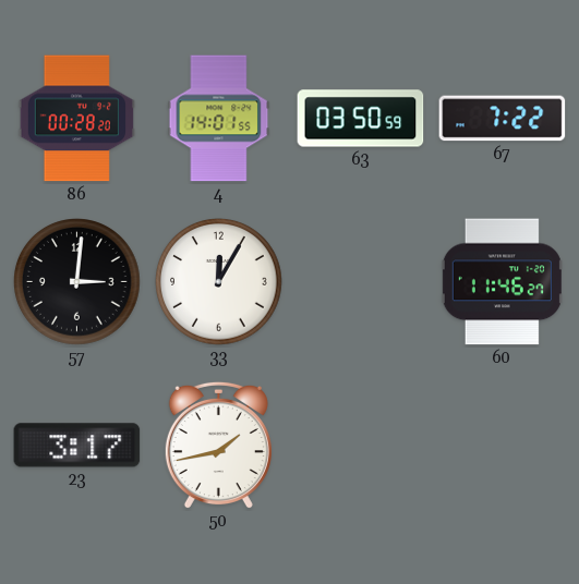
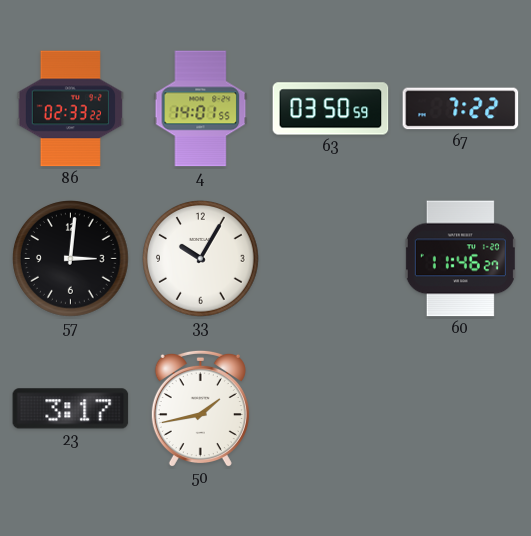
86: 00:28 -> 02:33 (70, 109)
33: 12:05 -> 10:05 (201, 259)
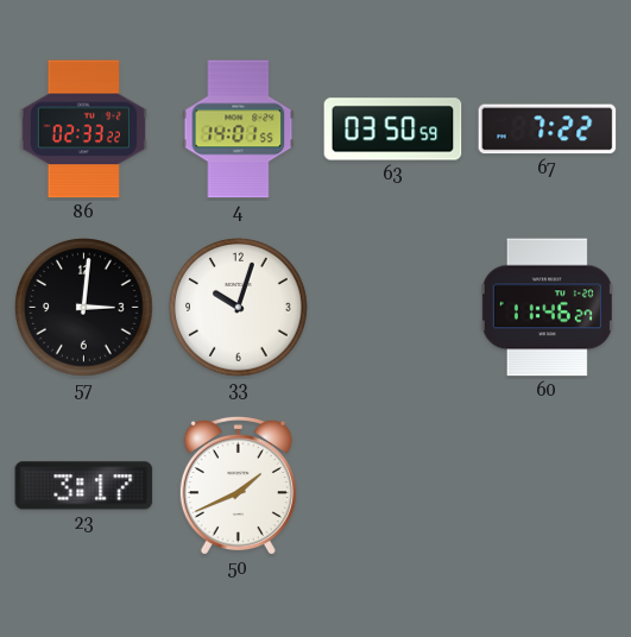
33: 10:05 -> 10:03 (239, 308)
50: 1:43 -> 1:41 (238, 486)
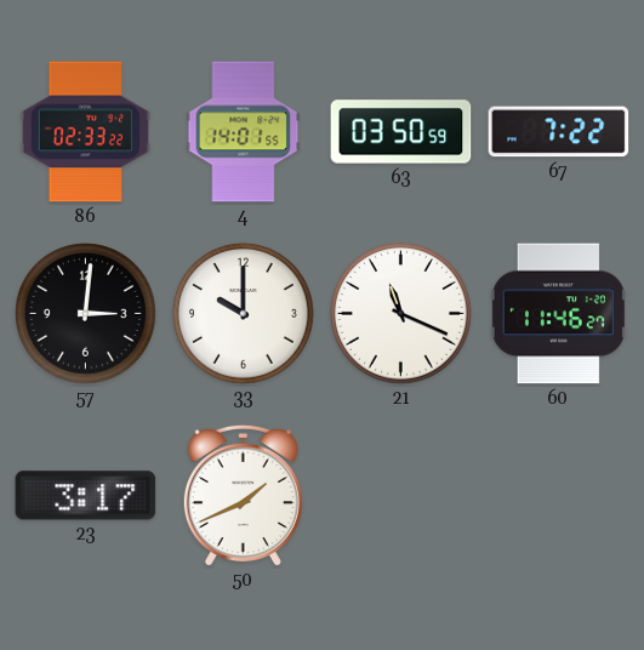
33: 10:03 -> 10:00 (244, 314)
21: none -> 11:19 (401, 314)
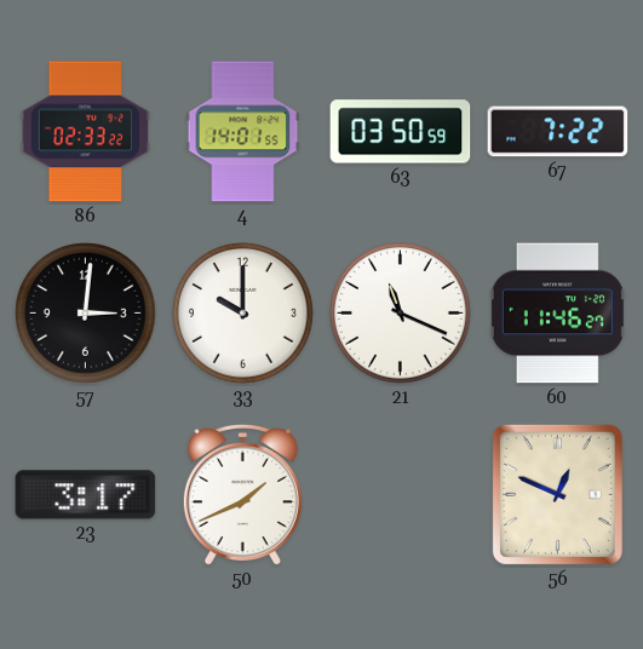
56: none -> 12:49 (557, 494)
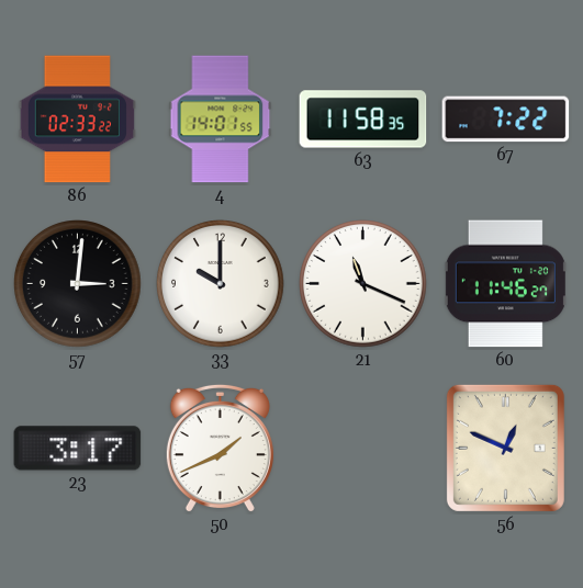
63: 03:50 -> 11:58 (363, 120)
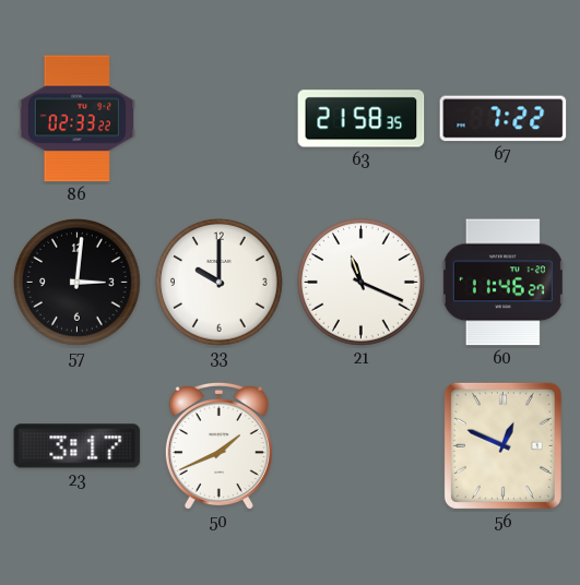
4: 14:01 -> none (221, 120)
63: 11:58 -> 21:58 (362, 119)
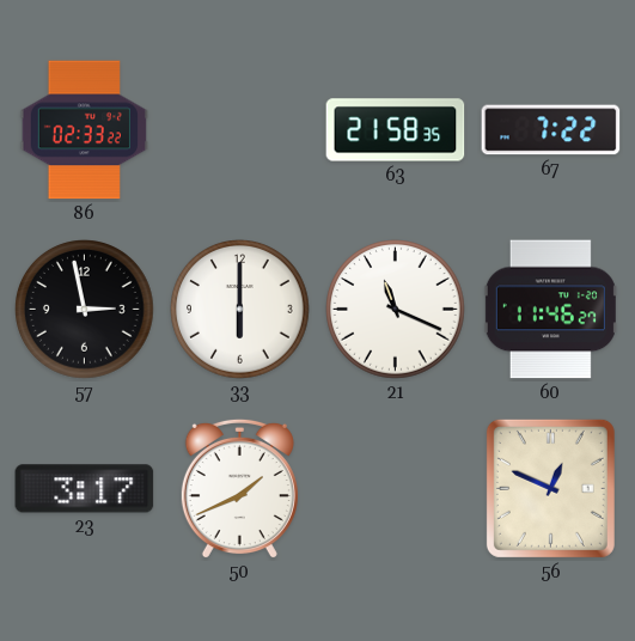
57: 3:01 -> 2:58 (85, 310)
33: 10:00 -> 6:00 (240, 310)
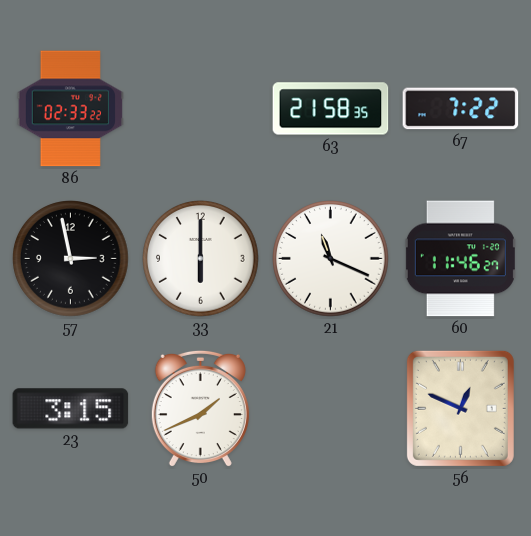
23: 3:17 -> 3:15 (71, 409)
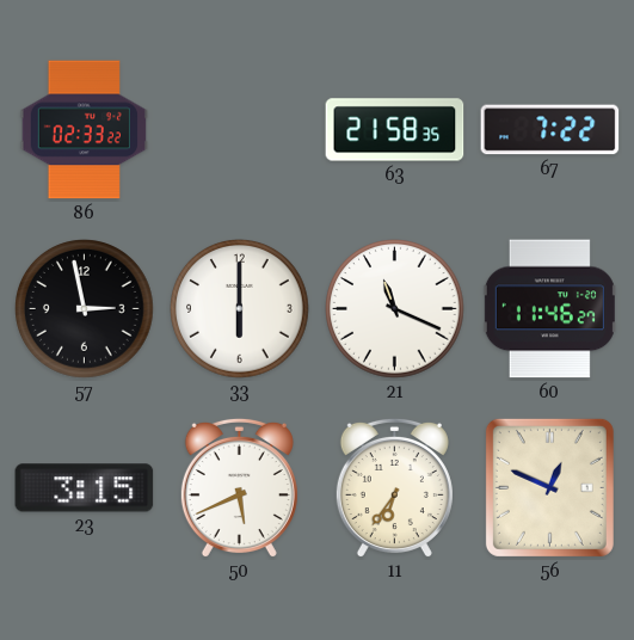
50: 1:41 -> 5:41 (239, 488)
11: none -> 6:36 (394, 488)
